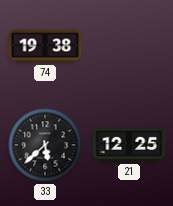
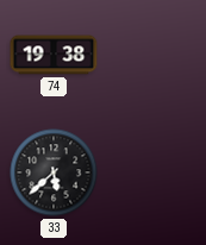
21: 12:25 -> none (129, 145)
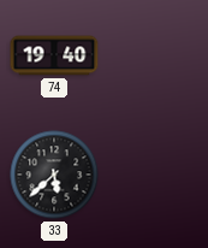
74: 19:38 -> 19:40 (54, 55)
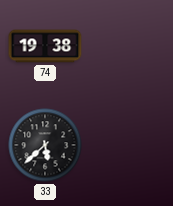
74: 19:40 -> 19:38 (45, 46)
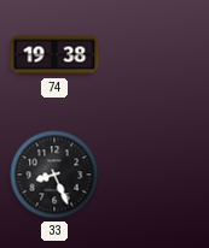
33: 5:38 -> 8:26 (54, 175)
